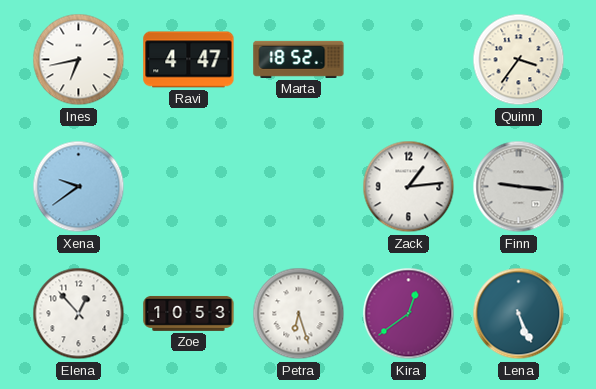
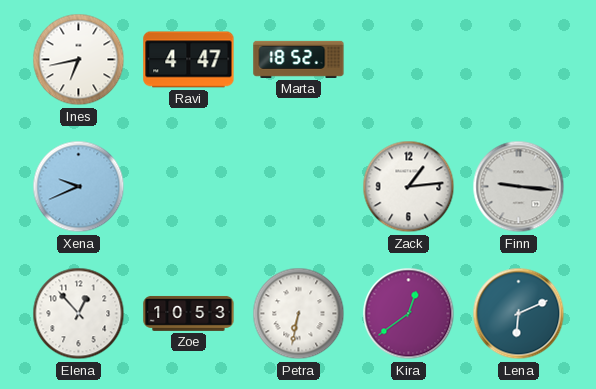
Quinn: 3:36 -> none (519, 60)
Xena: 9:39 -> 9:41 (79, 187)
Petra: 6:27 -> 6:32 (299, 314)
Lena: 5:26 -> 6:11 (519, 314)
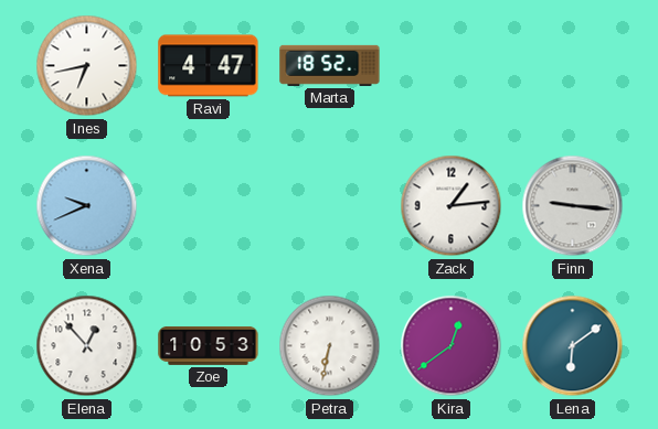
Lena: 6:11 -> 6:09 (573, 346)
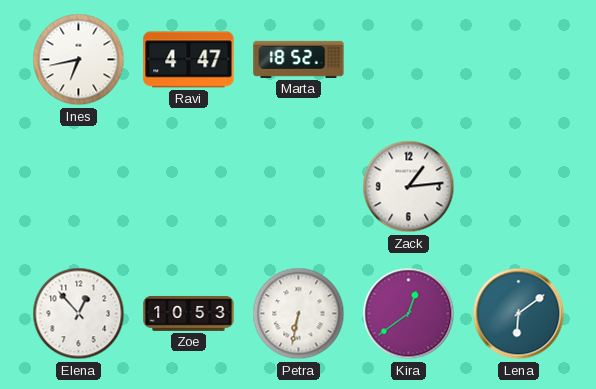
Xena: 9:41 -> none (87, 206)
Finn: 9:16 -> none (573, 206)
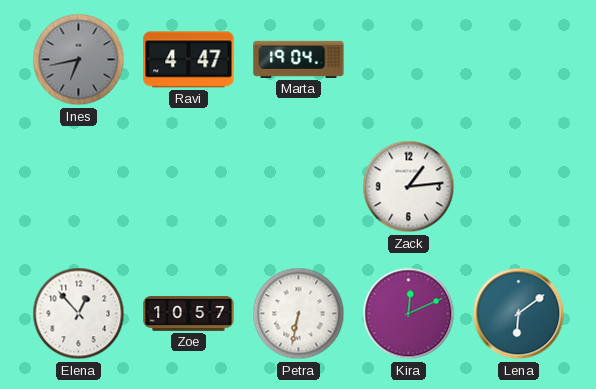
Ines dial: white -> grey (79, 60)
Marta: 18:52 -> 19:04 (299, 59)
Zoe: 10:53 -> 10:57 (189, 313)
Kira: 12:39 -> 12:11 (409, 314)
